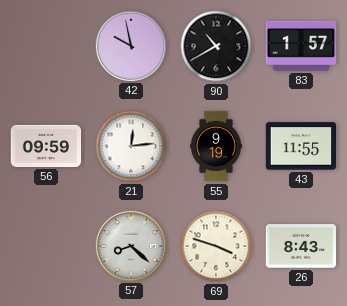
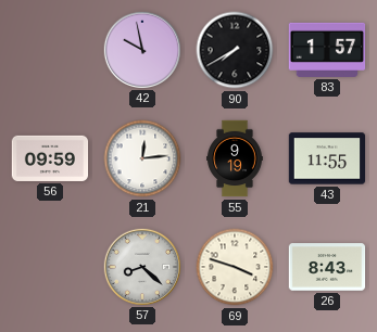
90: 10:40 -> 7:40 (235, 50)
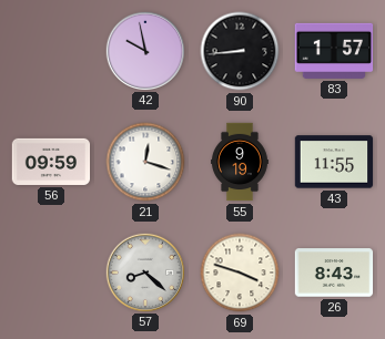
90: 7:40 -> 8:44 (240, 51)
21: 12:14 -> 12:18 (145, 162)
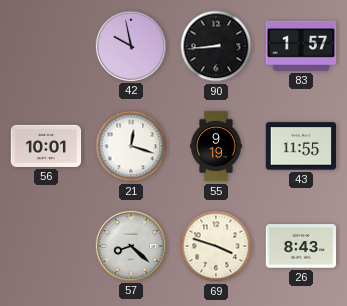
56: 09:59 -> 10:01 (46, 146)
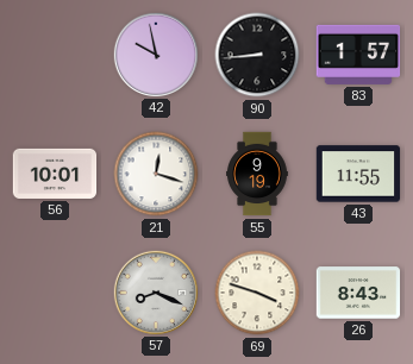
57: 8:22 -> 8:19 (155, 291)
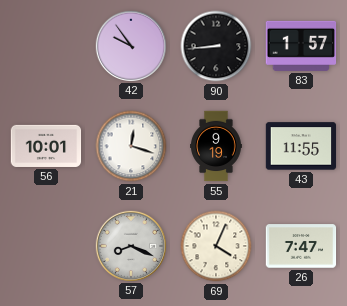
42: 9:58 -> 9:54 (130, 45)
69: 3:48 -> 4:04 (216, 246)
26: 8:43 -> 7:47 (301, 246)
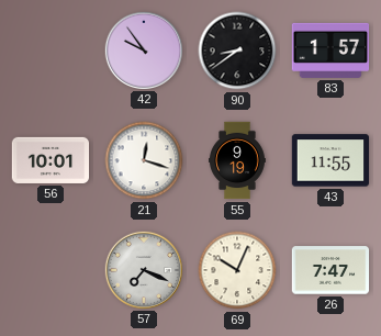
90: 8:44 -> 8:39 (237, 51)
57: 8:19 -> 7:19 (143, 269)
69: 4:04 -> 10:04 (237, 270)
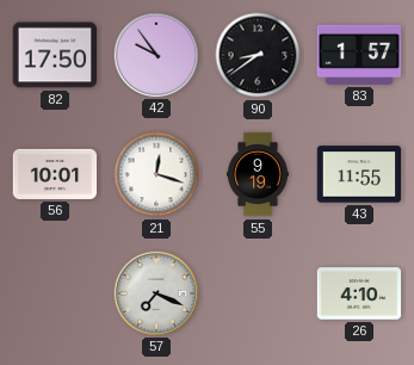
82: none -> 17:50 (55, 55)
69: 10:04 -> none (237, 270)
26: 7:47 -> 4:10 (359, 293)
